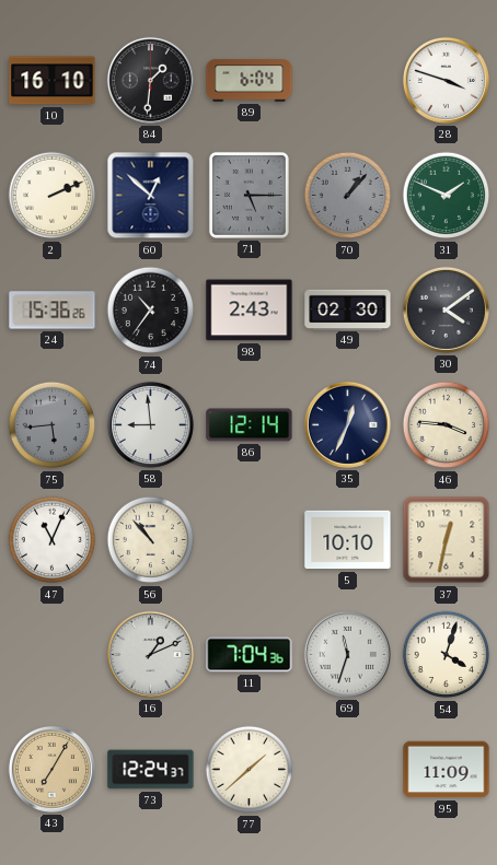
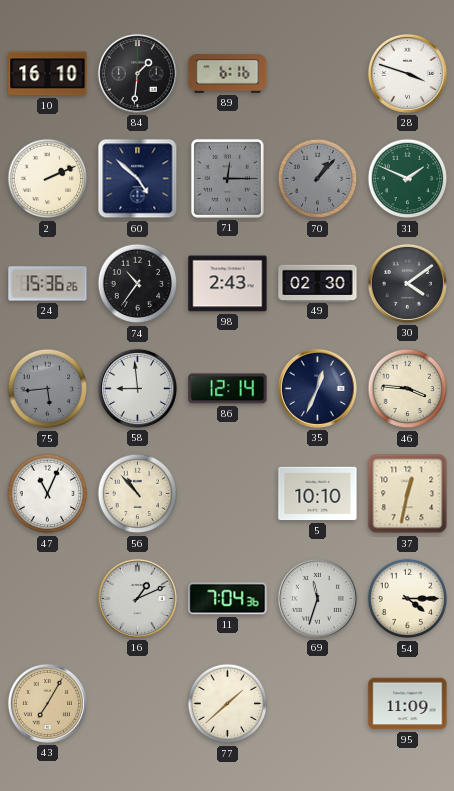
89: 6:04 -> 6:16 (228, 74)
60: 12:52 -> 4:52 (138, 179)
71: 5:15 -> 12:15 (227, 178)
54: 4:03 -> 4:15 (408, 599)
73: 12:24 -> none (151, 770)
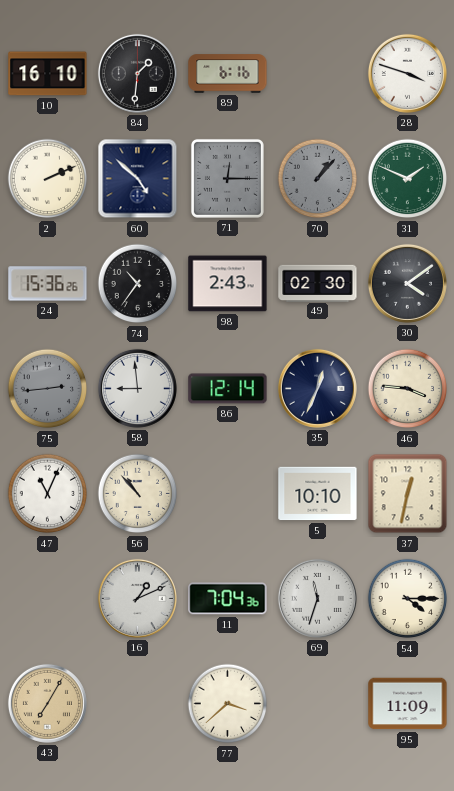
75: 5:44 -> 2:44 (48, 389)
77: 1:38 -> 3:38 (228, 704)
